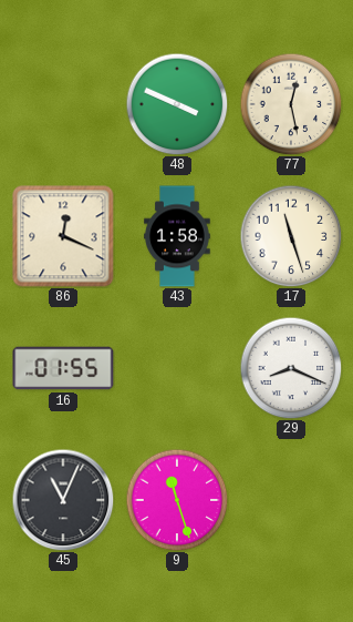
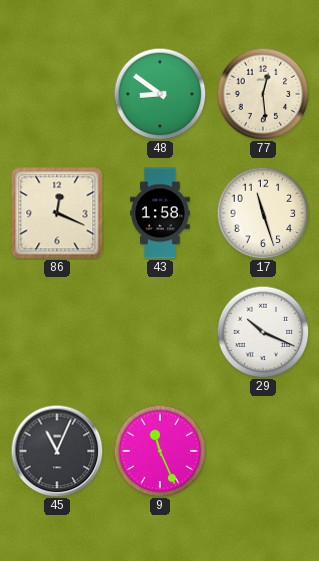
48: 3:49 -> 8:51 (160, 94)
77: 12:28 -> 12:29 (263, 94)
16: 01:55 -> none (63, 368)
29: 8:19 -> 10:19 (263, 332)
9: 11:27 -> 11:26 (160, 451)
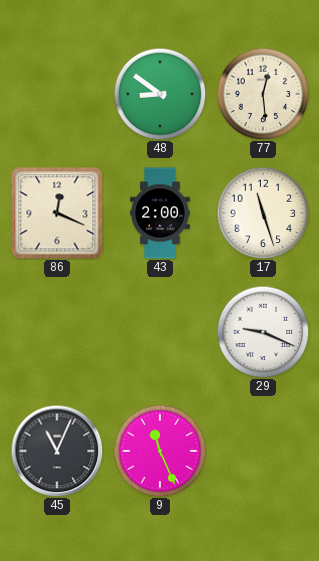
43: 1:58 -> 2:00 (160, 213)
29: 10:19 -> 9:19 (263, 332)
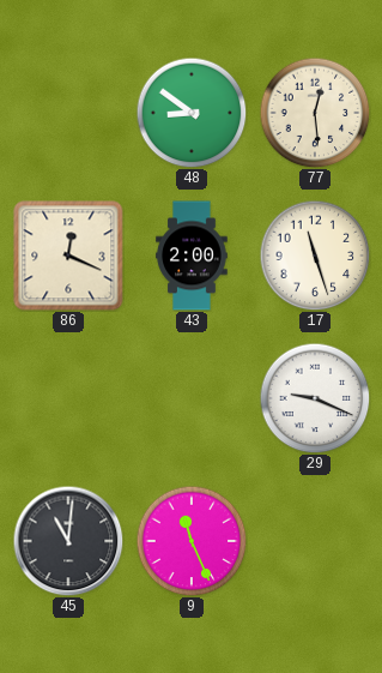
45: 11:04 -> 11:01 (68, 541)
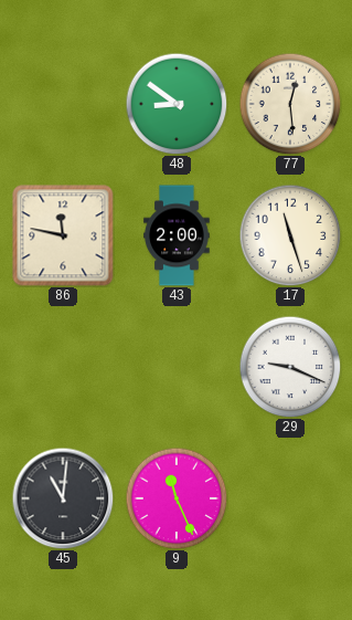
86: 12:19 -> 11:47 (63, 235)
